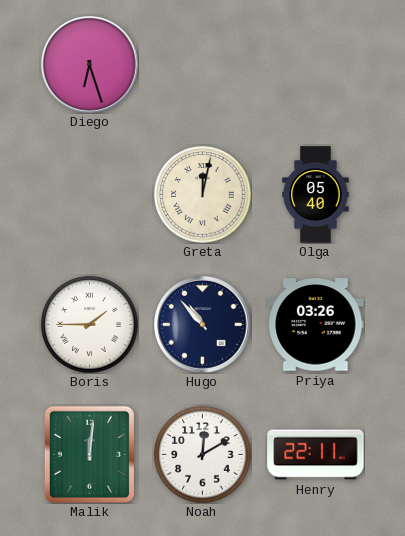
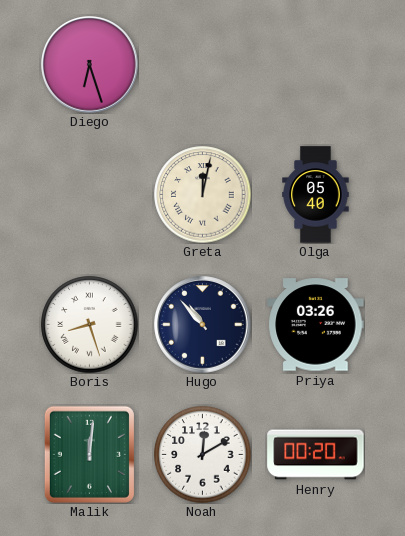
Boris: 1:45 -> 8:27 (90, 325)
Henry: 22:11 -> 00:20 (316, 455)
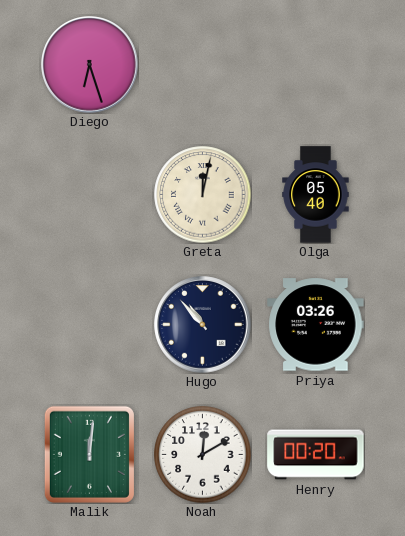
Boris: 8:27 -> none (90, 325)
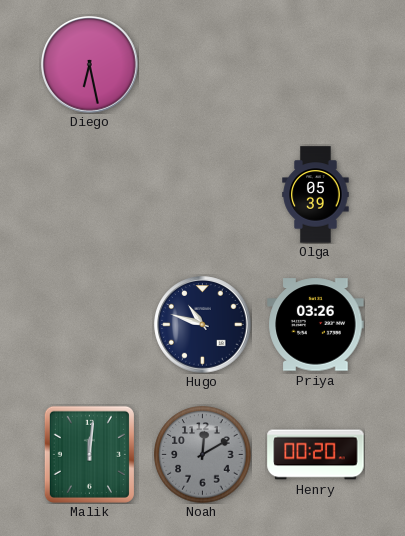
Diego: 6:27 -> 6:28 (90, 65)
Greta: 12:02 -> none (203, 195)
Olga: 05:40 -> 05:39 (316, 195)
Hugo: 10:53 -> 10:48 (203, 325)
Noah dial: white -> grey (203, 455)
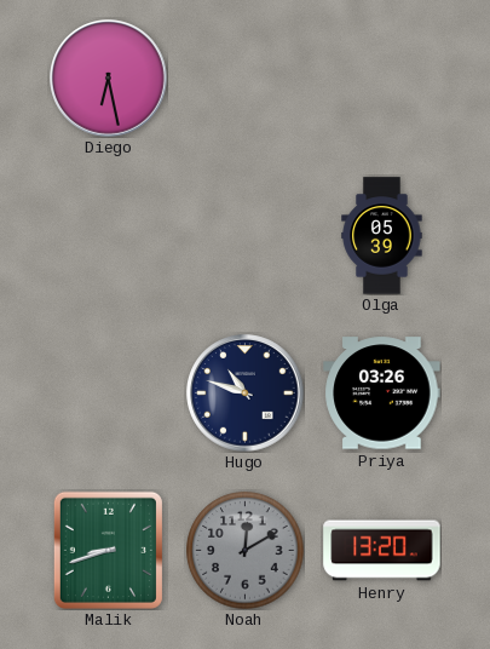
Malik: 12:01 -> 8:42 (108, 550)
Henry: 00:20 -> 13:20 (382, 551)
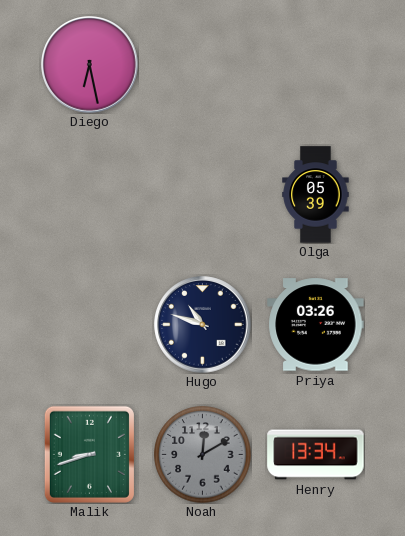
Henry: 13:20 -> 13:34 (316, 455)
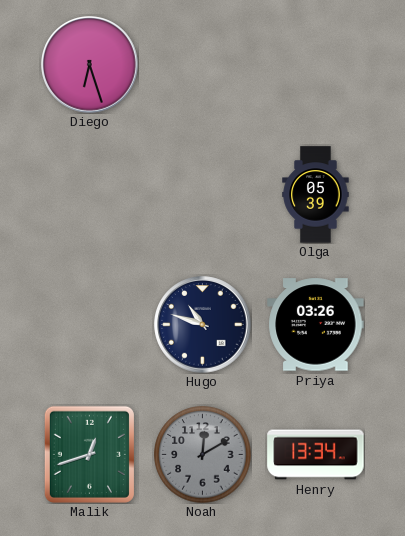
Diego: 6:28 -> 6:27 (90, 65)
Malik: 8:42 -> 12:42 (89, 454)
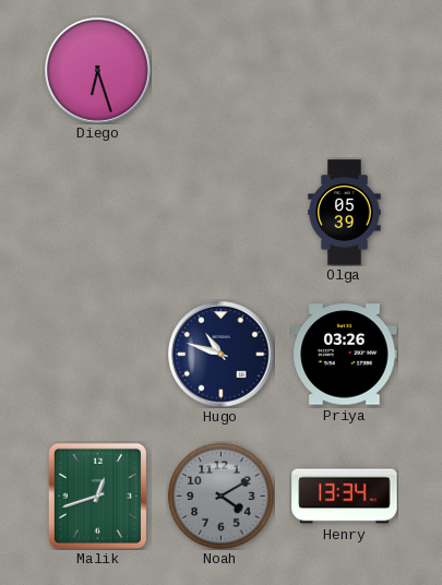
Noah: 12:10 -> 4:10 (222, 497)
